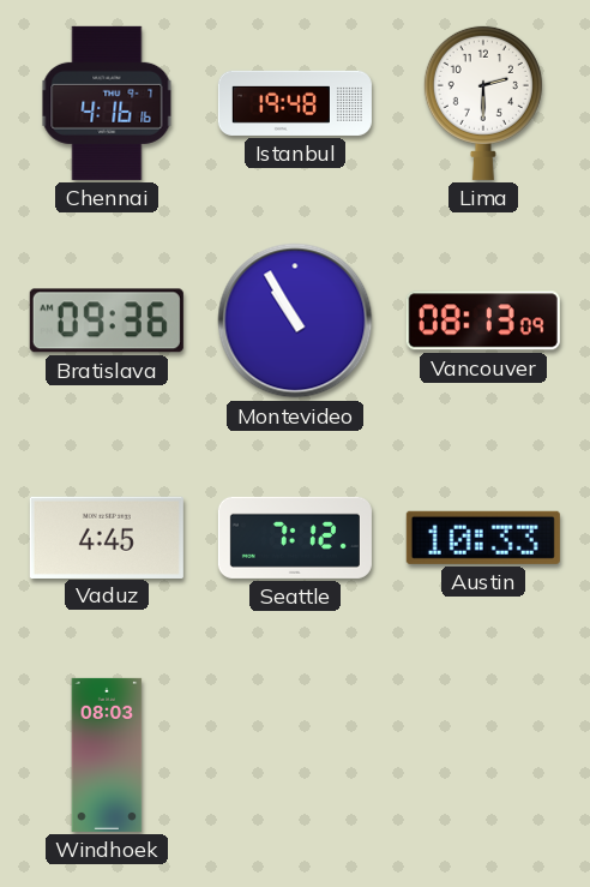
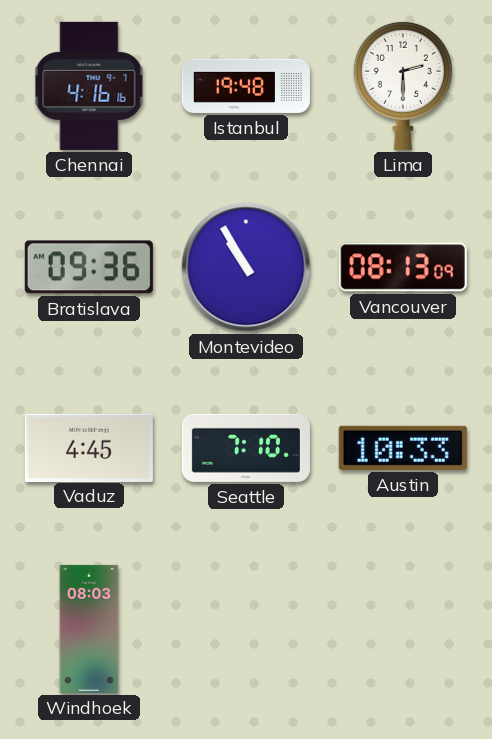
Seattle: 7:12 -> 7:10 (246, 448)
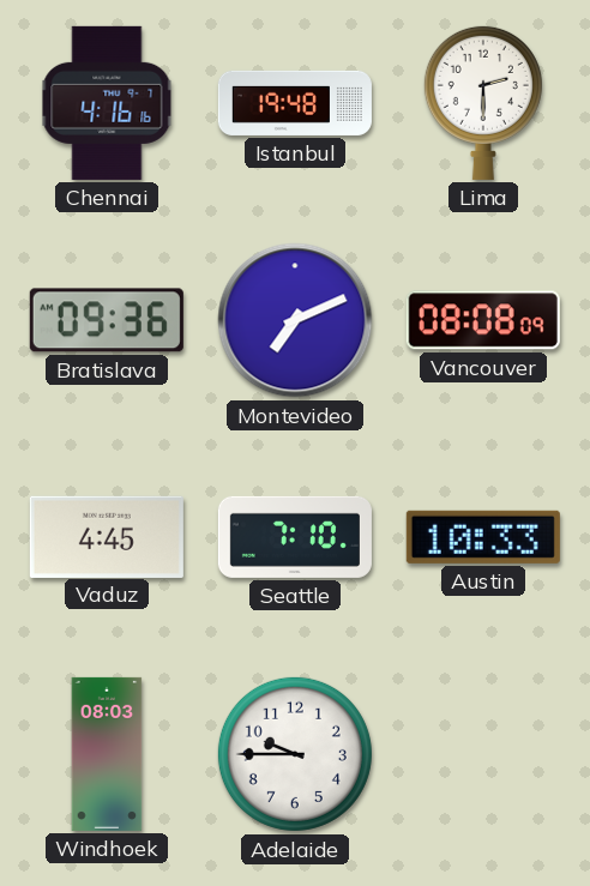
Montevideo: 10:55 -> 7:11 (295, 320)
Vancouver: 08:13 -> 08:08 (483, 320)
Adelaide: none -> 9:45 (295, 754)
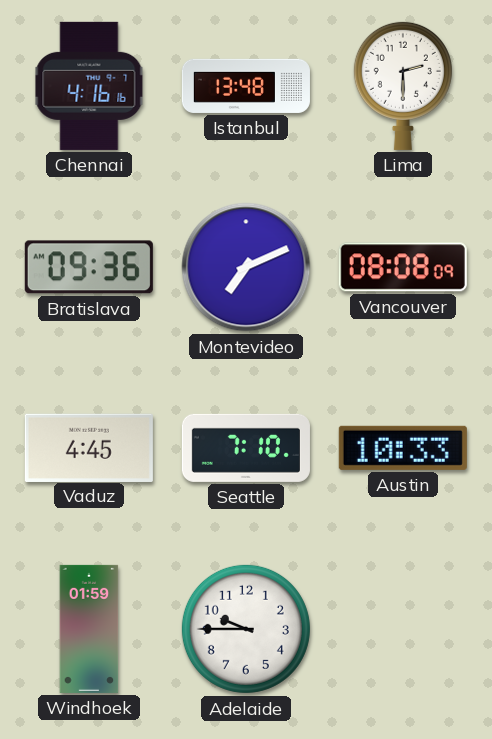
Istanbul: 19:48 -> 13:48 (246, 86)
Windhoek: 08:03 -> 01:59 (89, 629)
